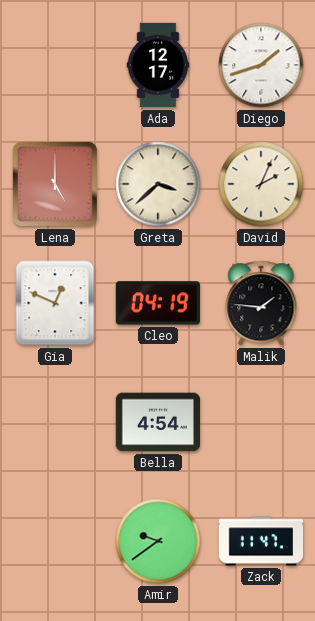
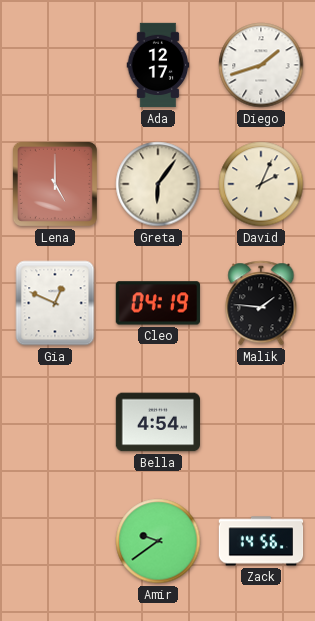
Greta: 3:38 -> 6:06 (158, 184)
Zack: 11:47 -> 14:56 (261, 541)
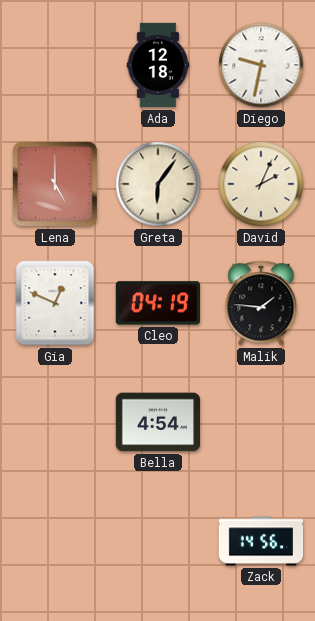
Ada: 12:17 -> 12:18 (158, 65)
Diego: 1:42 -> 9:32 (261, 65)
Amir: 9:39 -> none (158, 541)
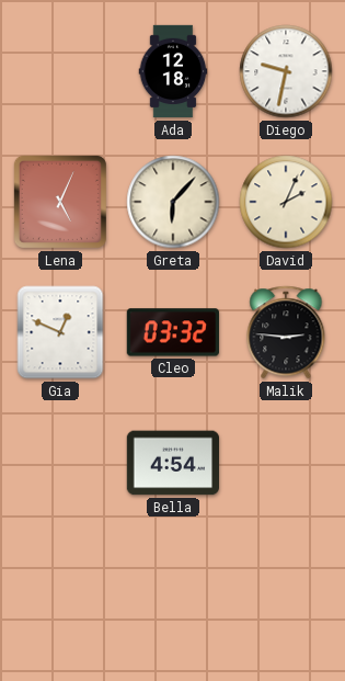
Lena: 5:00 -> 5:04 (60, 202)
Greta: 6:06 -> 6:07 (173, 202)
Cleo: 04:19 -> 03:32 (172, 332)
Malik: 1:46 -> 2:46 (286, 332)
Zack: 14:56 -> none (261, 541)
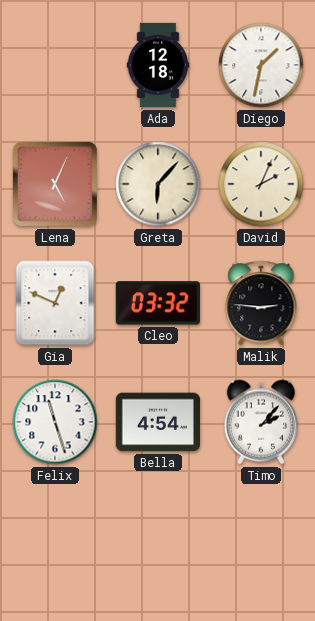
Diego: 9:32 -> 1:32 (261, 65)
Felix: none -> 11:27 (55, 422)
Timo: none -> 2:07 (261, 422)
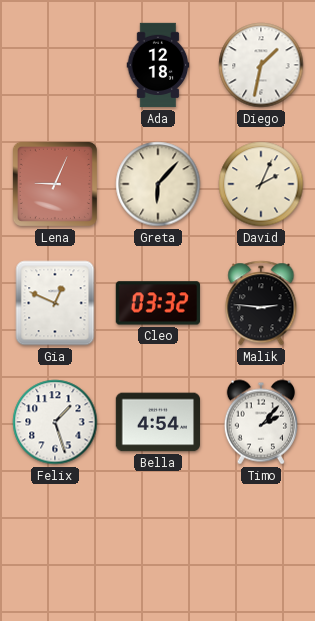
Lena: 5:04 -> 9:04 (55, 184)
Felix: 11:27 -> 1:27 (55, 422)
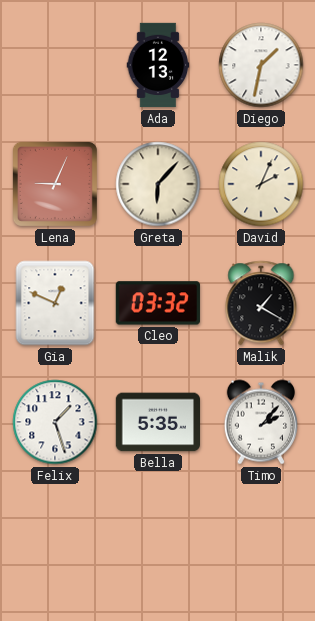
Ada: 12:18 -> 12:13 (158, 65)
Malik: 2:46 -> 1:20 (261, 303)
Bella: 4:54 -> 5:35 (157, 422)
